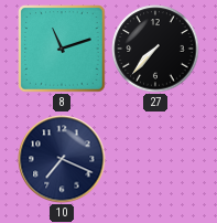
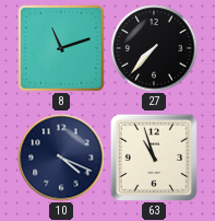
10: 7:19 -> 4:19 (61, 158)
63: none -> 10:57 (153, 156)
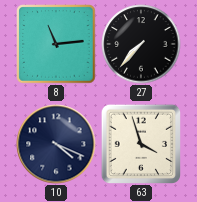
8: 11:12 -> 11:14 (56, 44)
63: 10:57 -> 3:57 (140, 143)
